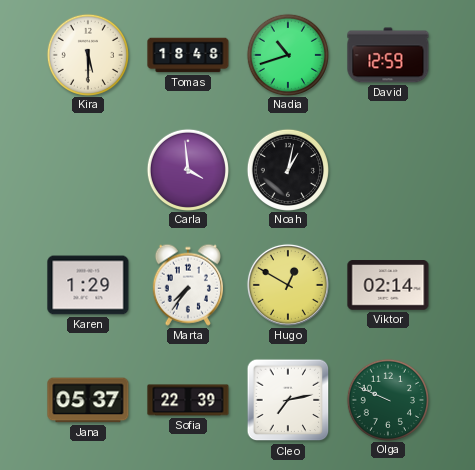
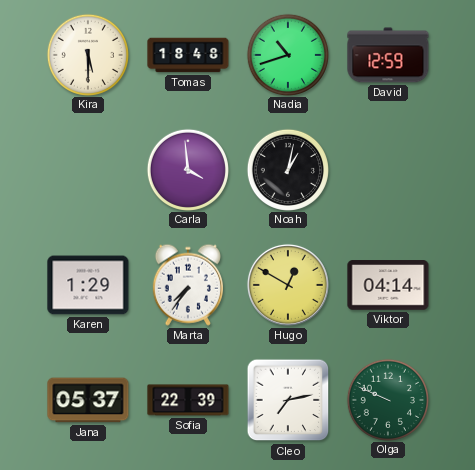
Viktor: 02:14 -> 04:14 (388, 285)
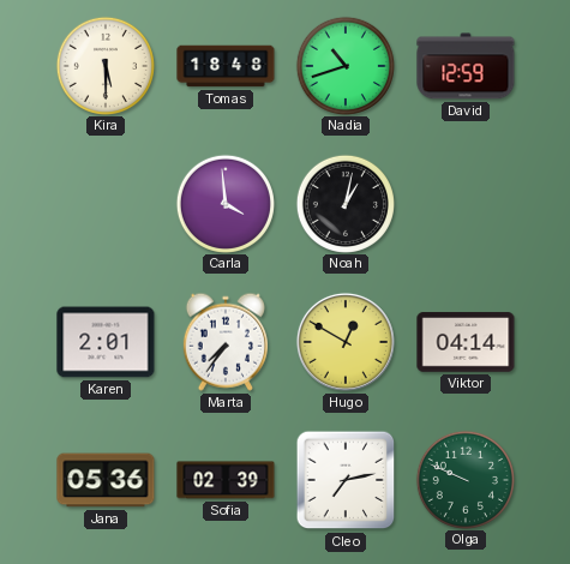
Karen: 1:29 -> 2:01 (106, 342)
Jana: 05:37 -> 05:36 (106, 480)
Sofia: 22:39 -> 02:39 (226, 480)
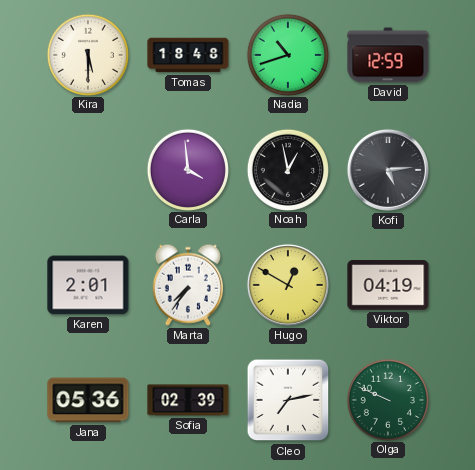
Noah: 1:02 -> 12:58 (287, 169)
Kofi: none -> 5:14 (388, 170)
Viktor: 04:14 -> 04:19 (388, 285)
